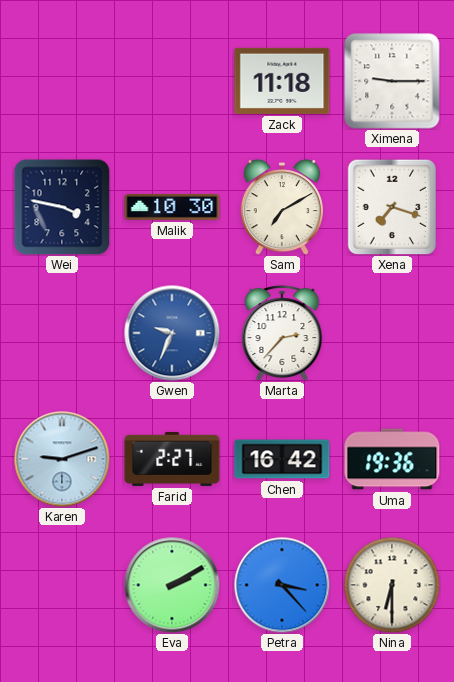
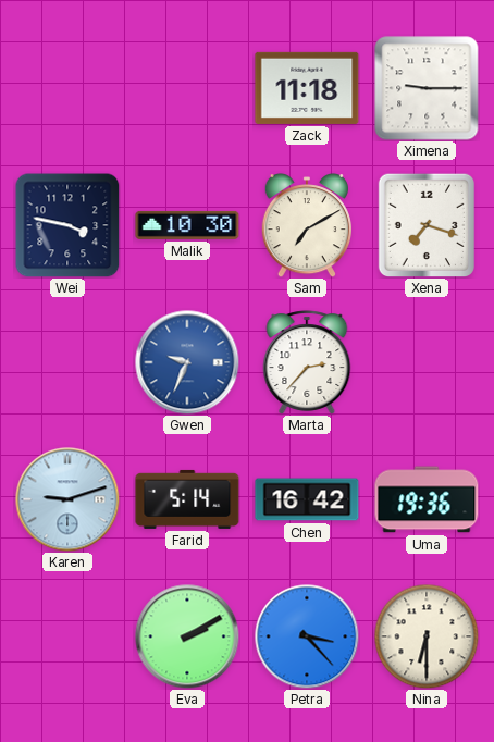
Farid: 2:27 -> 5:14 (187, 499)
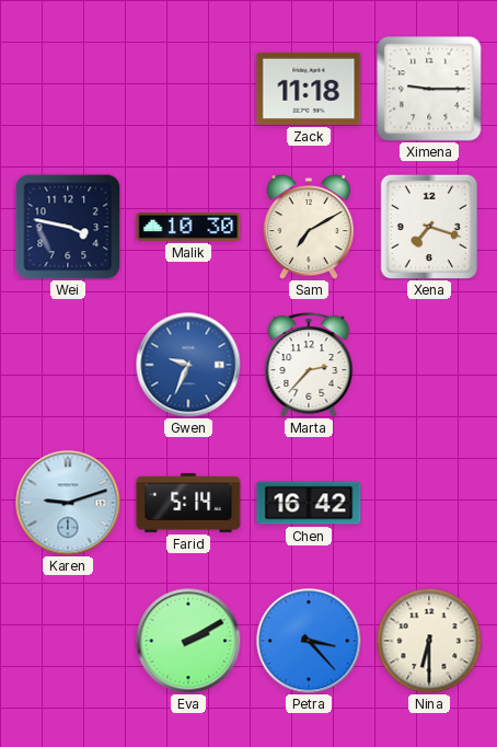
Uma: 19:36 -> none (427, 499)
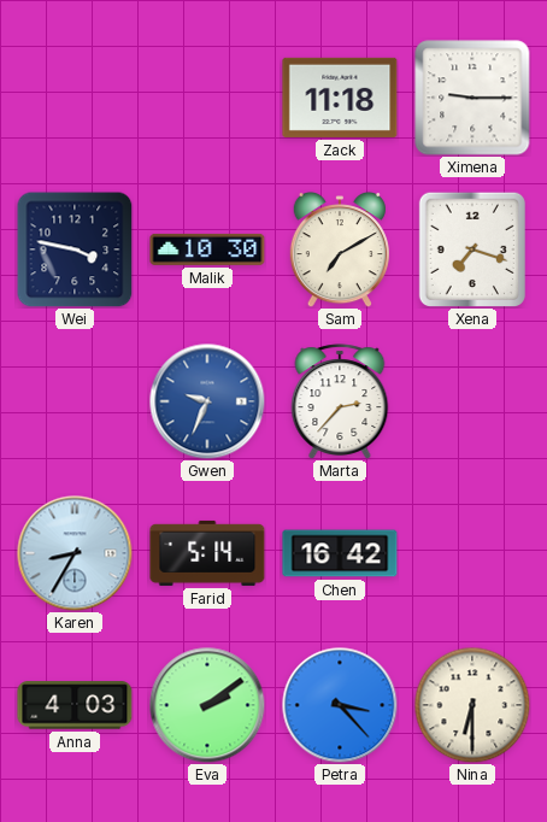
Karen: 9:12 -> 8:35 (75, 553)
Anna: none -> 4:03 (75, 705)
Eva: 2:10 -> 2:09 (207, 705)
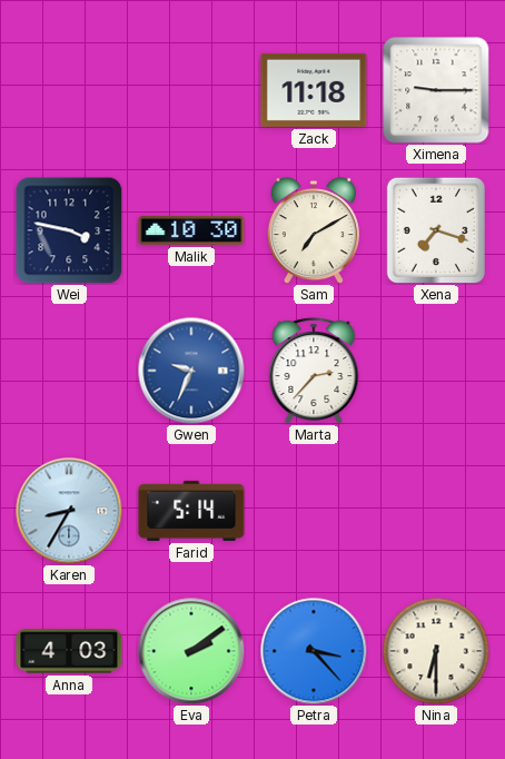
Chen: 16:42 -> none (340, 553)
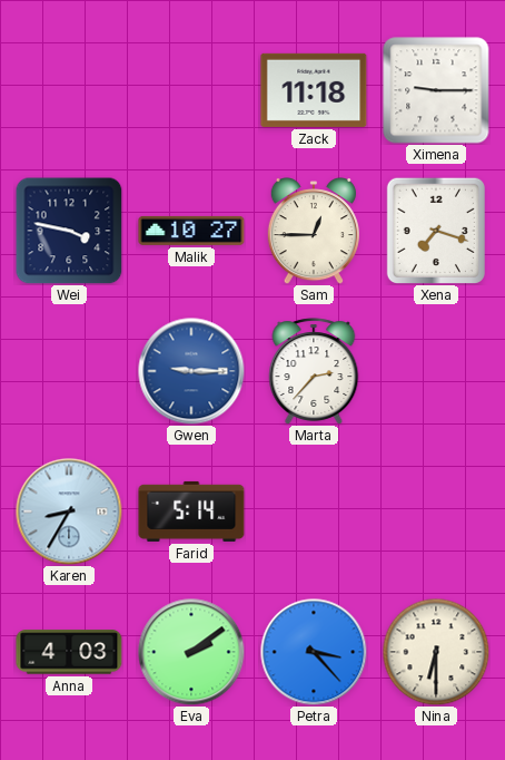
Malik: 10:30 -> 10:27 (191, 231)
Sam: 7:10 -> 12:45 (314, 232)
Gwen: 9:34 -> 9:15 (191, 371)
